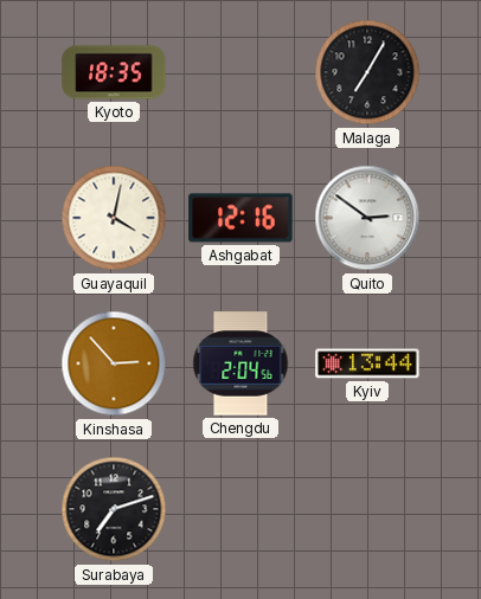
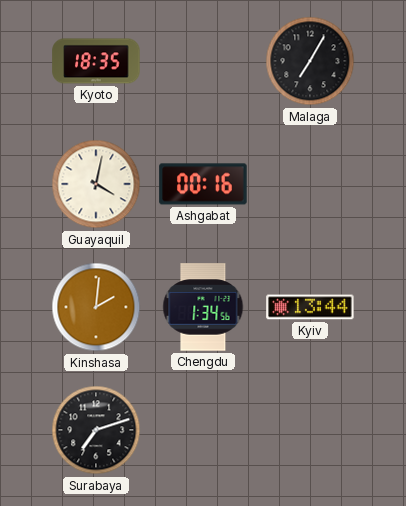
Ashgabat: 12:16 -> 00:16 (203, 184)
Quito: 2:51 -> none (367, 218)
Kinshasa: 2:53 -> 2:01 (96, 307)
Chengdu: 2:04 -> 1:34 (203, 307)
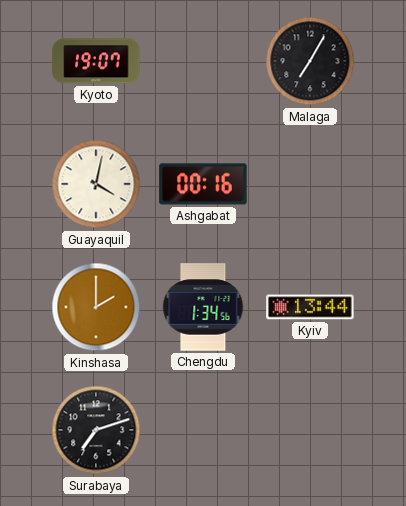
Kyoto: 18:35 -> 19:07 (96, 61)
Kinshasa: 2:01 -> 2:00 (96, 307)
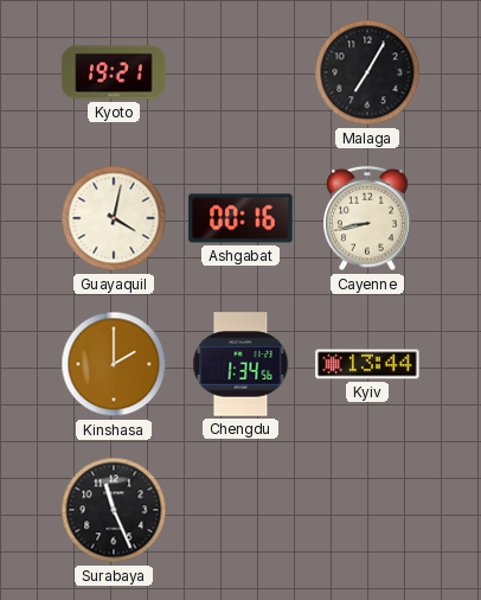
Kyoto: 19:07 -> 19:21 (114, 72)
Cayenne: none -> 8:43 (367, 218)
Surabaya: 7:12 -> 11:26 (114, 510)
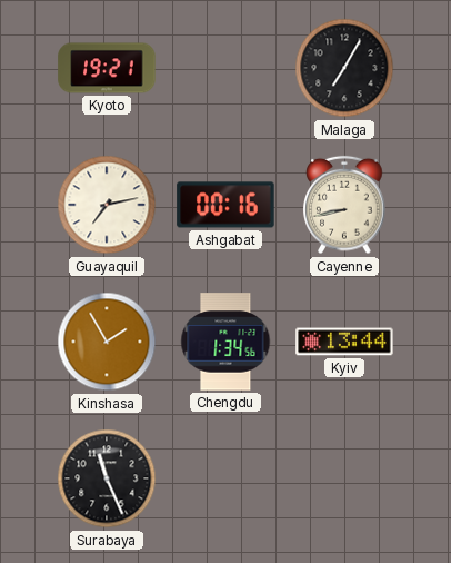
Guayaquil: 4:02 -> 7:13 (107, 205)
Kinshasa: 2:00 -> 1:55 (107, 342)
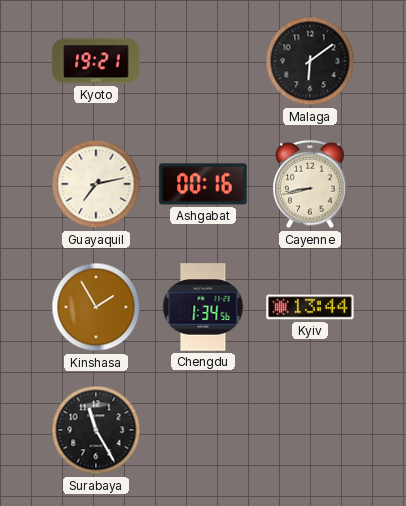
Malaga: 7:05 -> 6:09 (310, 61)
Surabaya: 11:26 -> 11:25 (96, 430)
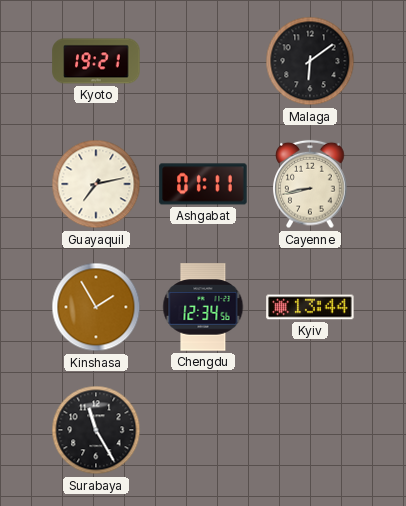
Ashgabat: 00:16 -> 01:11 (203, 184)
Chengdu: 1:34 -> 12:34 (203, 307)
